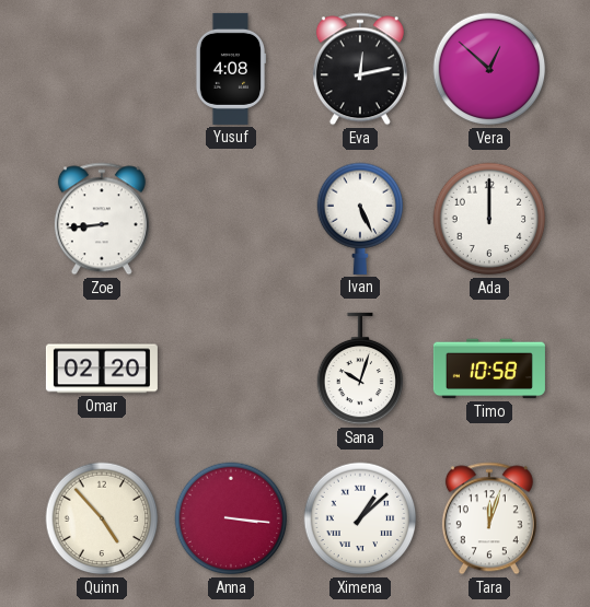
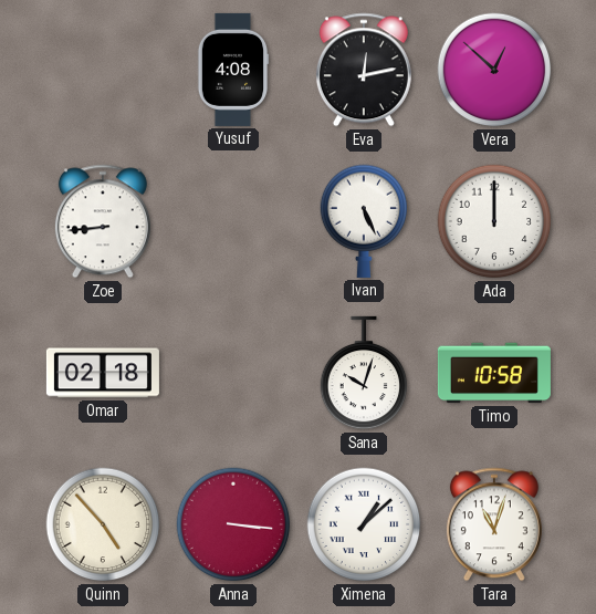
Omar: 02:20 -> 02:18 (103, 373)
Tara: 12:03 -> 11:03 (494, 524)
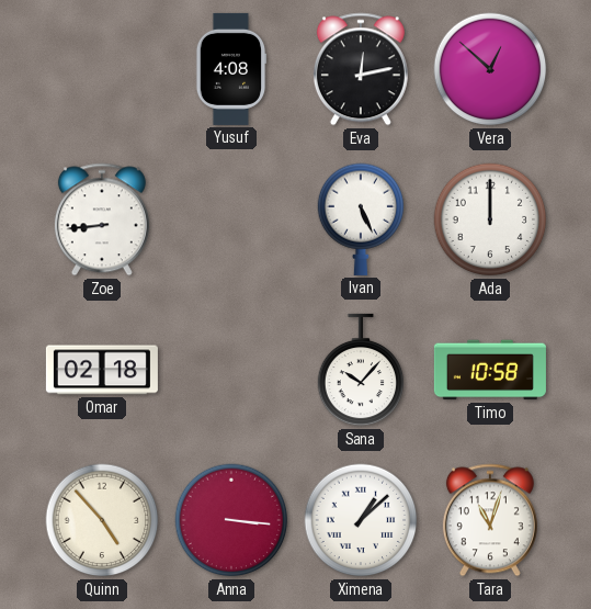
Sana: 10:03 -> 10:07 (361, 370)
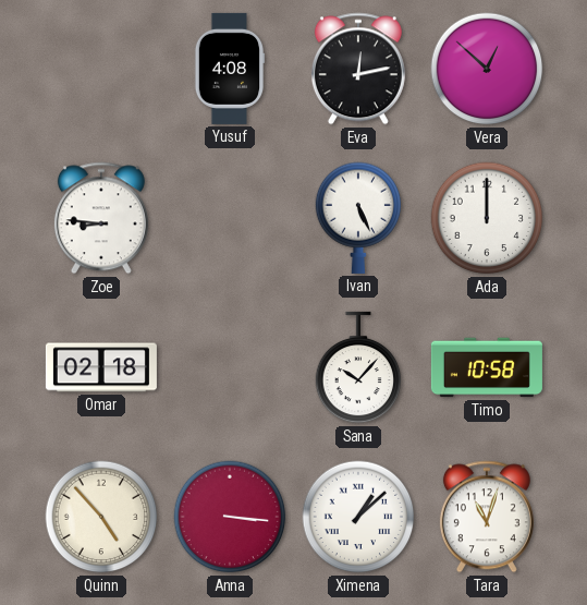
Zoe: 8:44 -> 8:46 (101, 218)
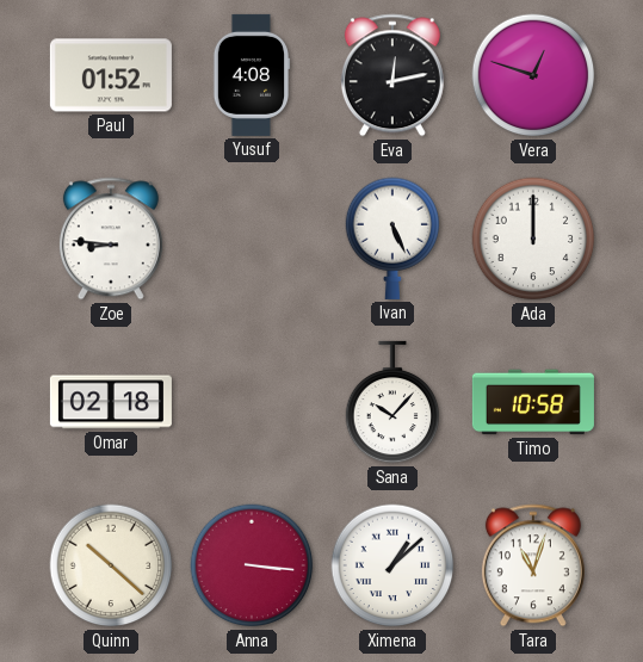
Paul: none -> 01:52 (111, 75)
Vera: 12:52 -> 12:48 (533, 75)
Quinn: 4:53 -> 10:22 (111, 565)
